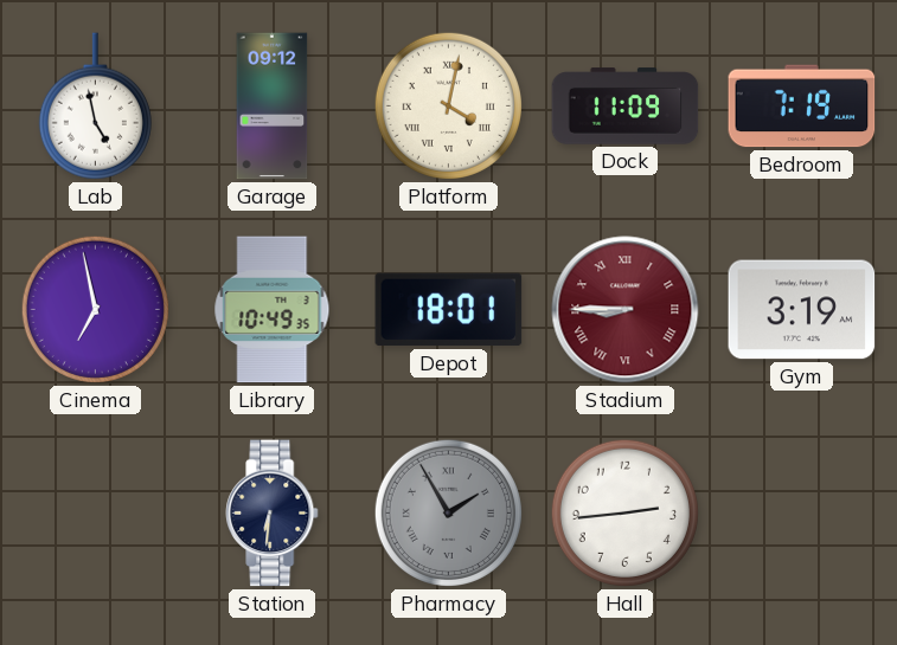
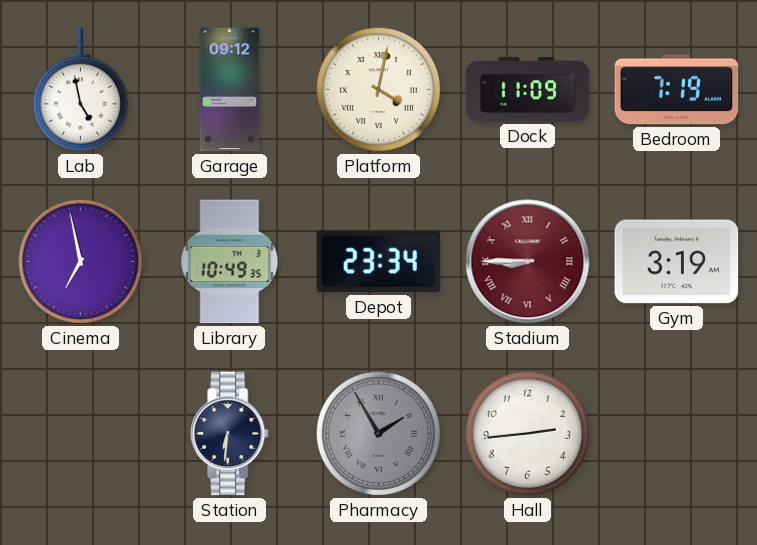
Depot: 18:01 -> 23:34 (379, 262)
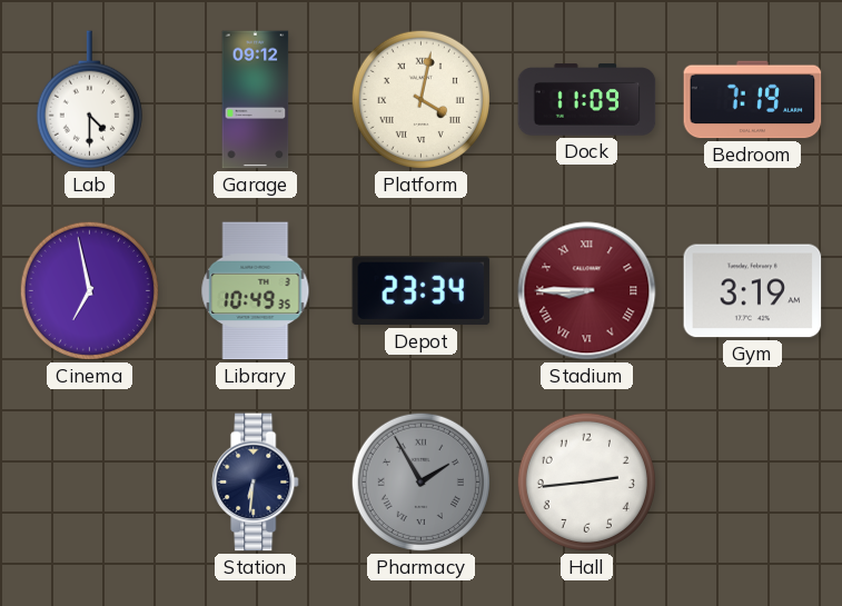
Lab: 4:58 -> 4:30 (89, 100)
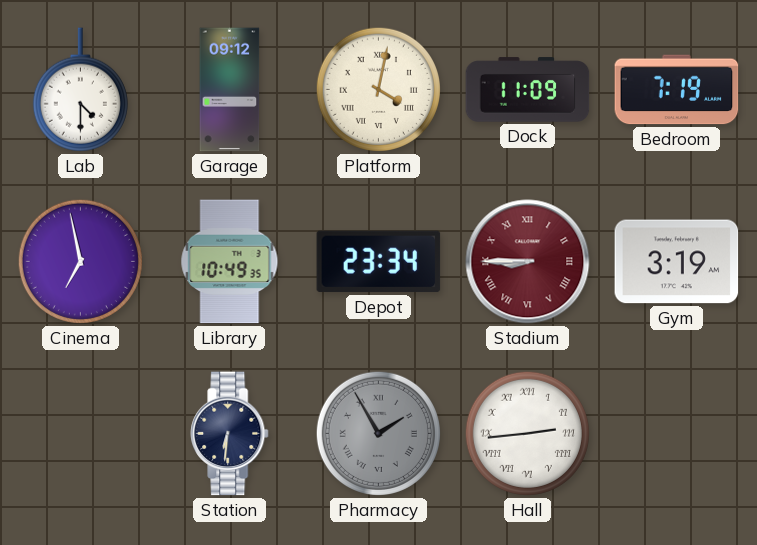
Hall numerals: Arabic -> Roman (527, 433)
